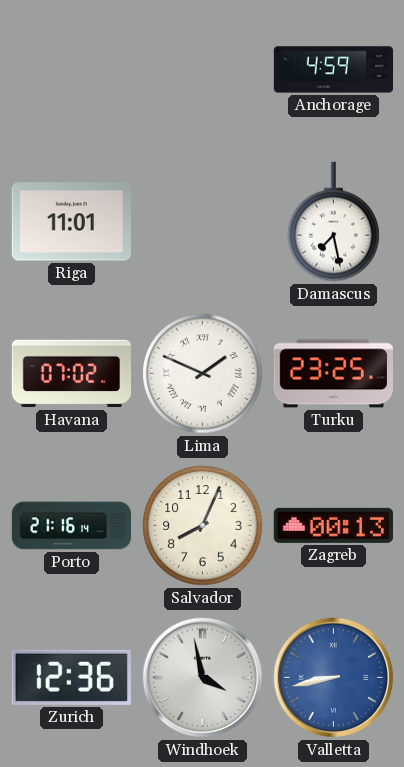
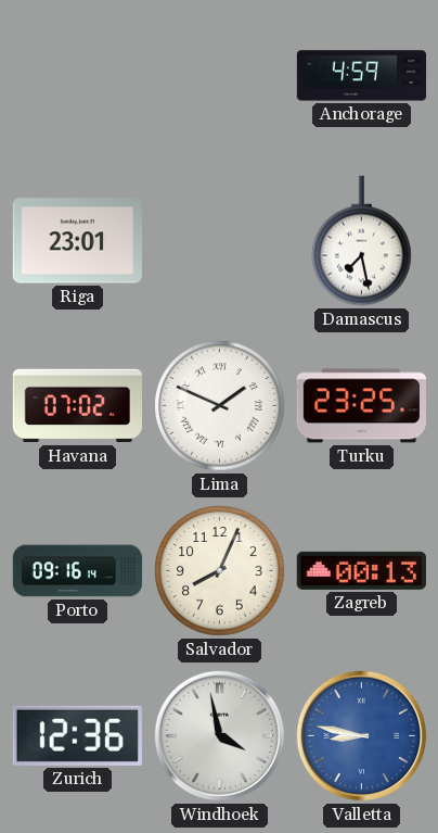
Riga: 11:01 -> 23:01 (77, 241)
Porto: 21:16 -> 09:16 (78, 571)
Valletta: 8:43 -> 8:47 (362, 736)
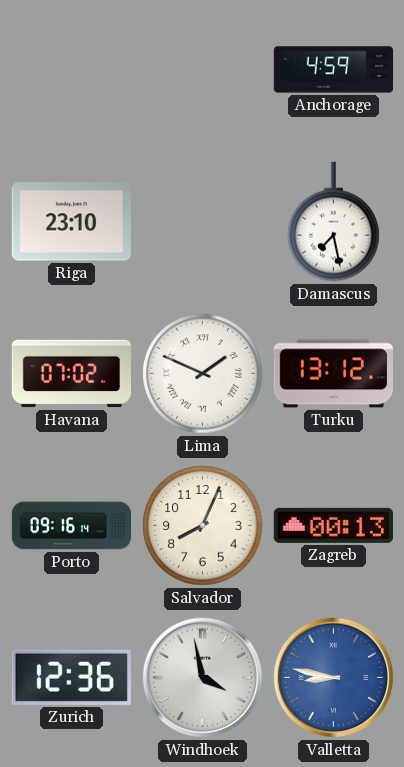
Riga: 23:01 -> 23:10 (71, 222)
Turku: 23:25 -> 13:12 (333, 374)
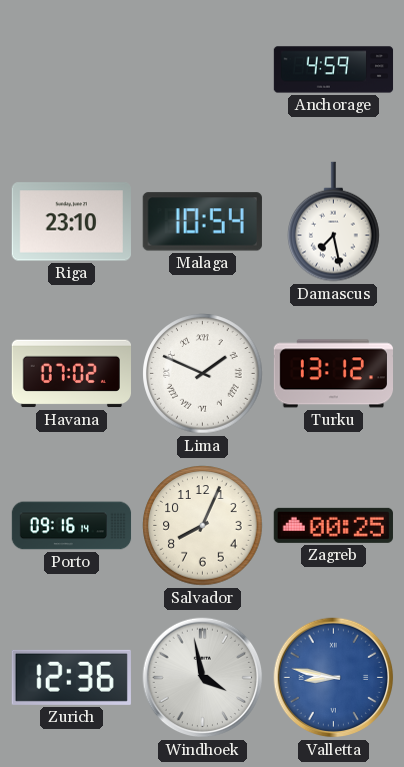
Malaga: none -> 10:54 (202, 222)
Zagreb: 00:13 -> 00:25 (333, 525)
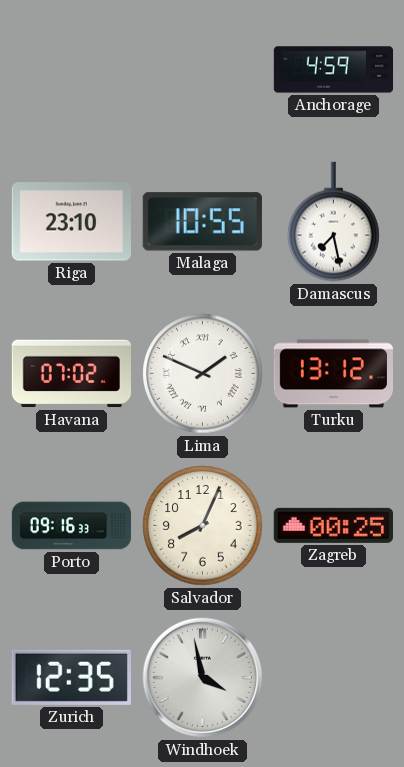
Malaga: 10:54 -> 10:55 (202, 222)
Porto: 09:16:14 -> 09:16:33 (72, 526)
Zurich: 12:36 -> 12:35 (71, 677)
Valletta: 8:47 -> none (334, 678)
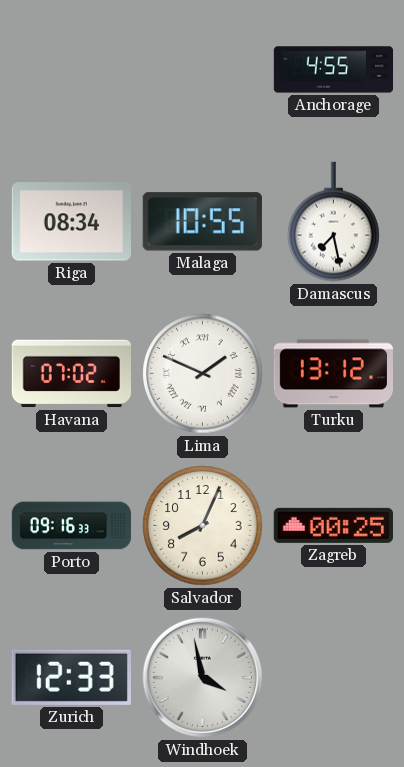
Anchorage: 4:59 -> 4:55 (334, 70)
Riga: 23:10 -> 08:34 (71, 222)
Zurich: 12:35 -> 12:33 (71, 677)
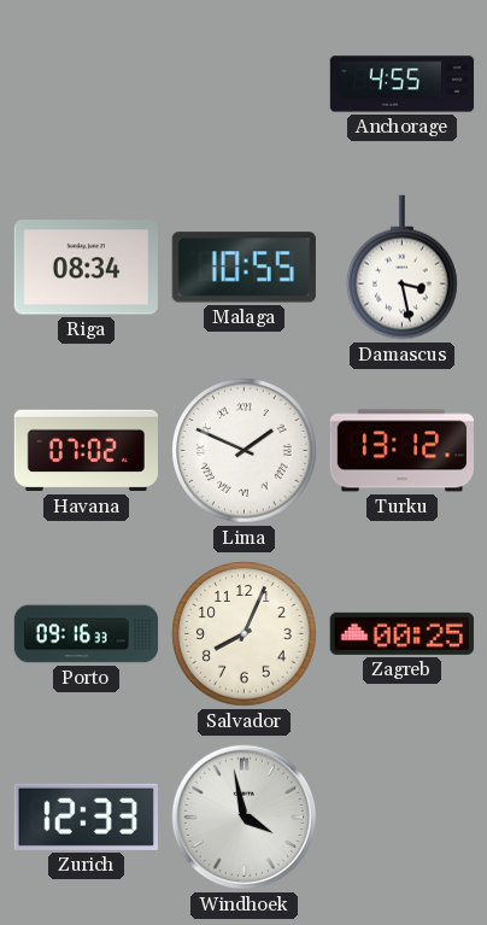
Damascus: 7:28 -> 3:28 (403, 268)
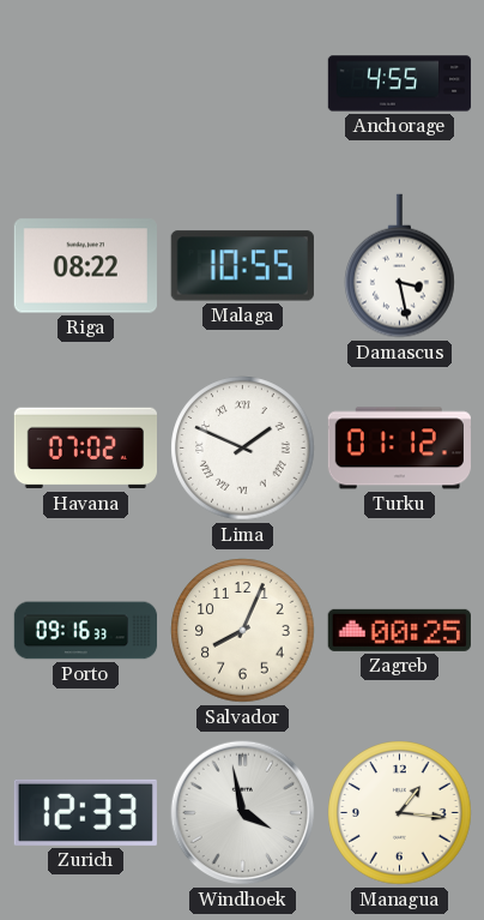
Riga: 08:34 -> 08:22 (85, 266)
Turku: 13:12 -> 01:12 (399, 449)
Managua: none -> 1:16 (400, 813)
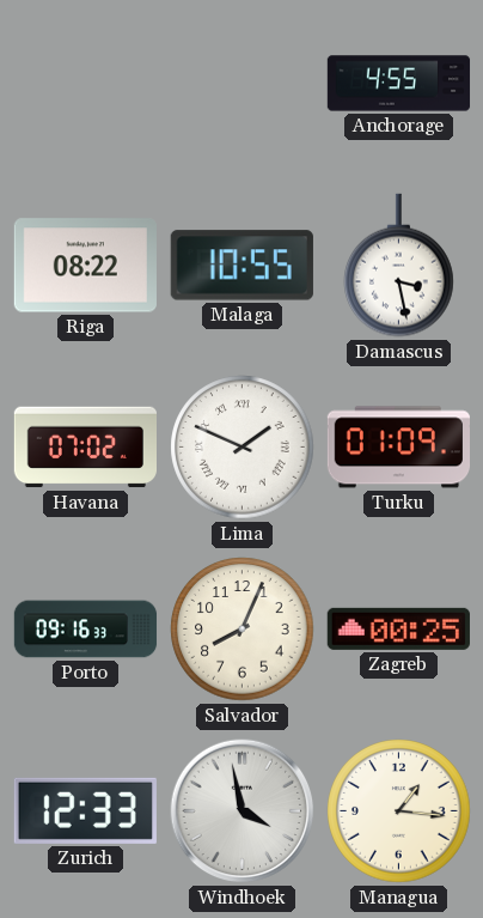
Turku: 01:12 -> 01:09 (398, 448)
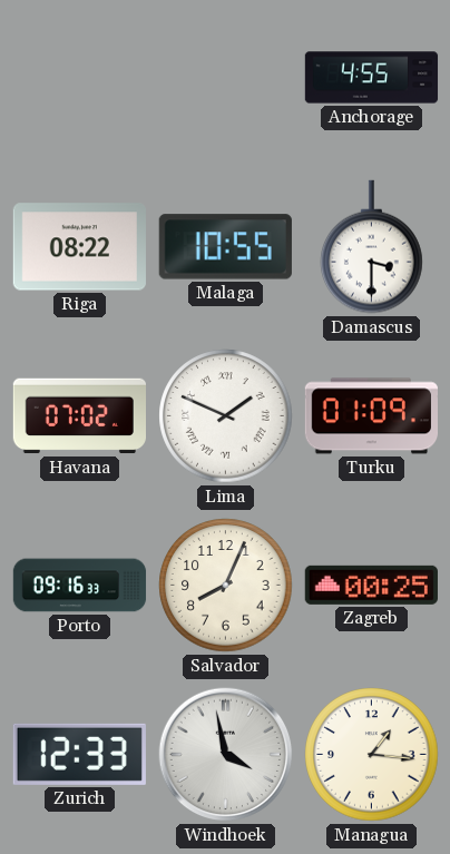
Damascus: 3:28 -> 3:30 (372, 247)
